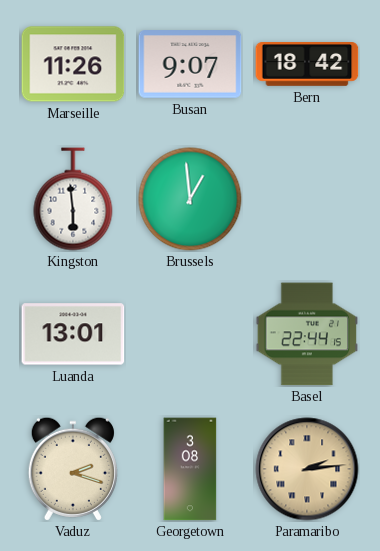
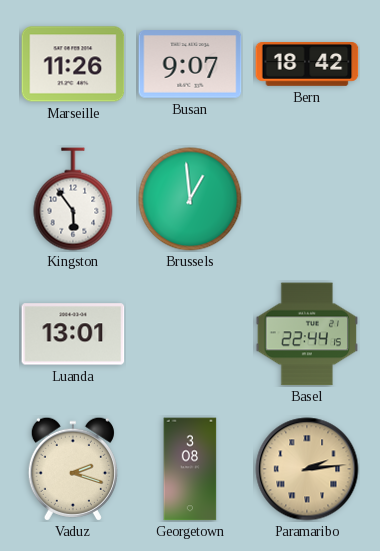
Kingston: 5:59 -> 5:54 (73, 199)
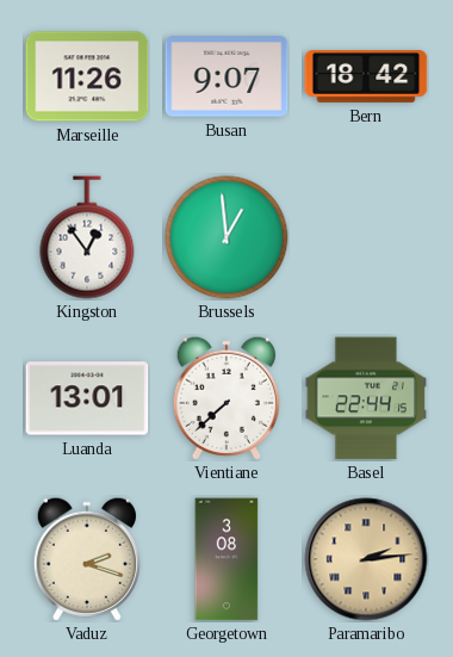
Kingston: 5:54 -> 12:54 (87, 237)
Vientiane: none -> 7:38 (226, 398)
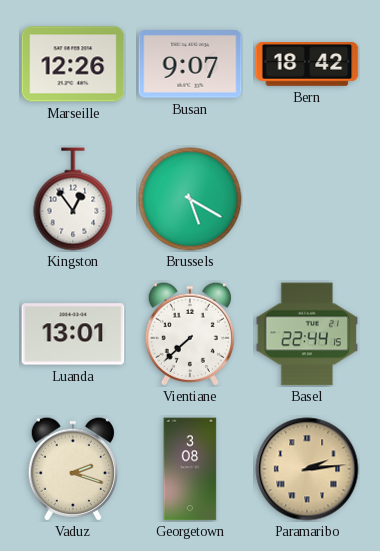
Marseille: 11:26 -> 12:26 (73, 64)
Brussels: 12:59 -> 5:20 (190, 199)
